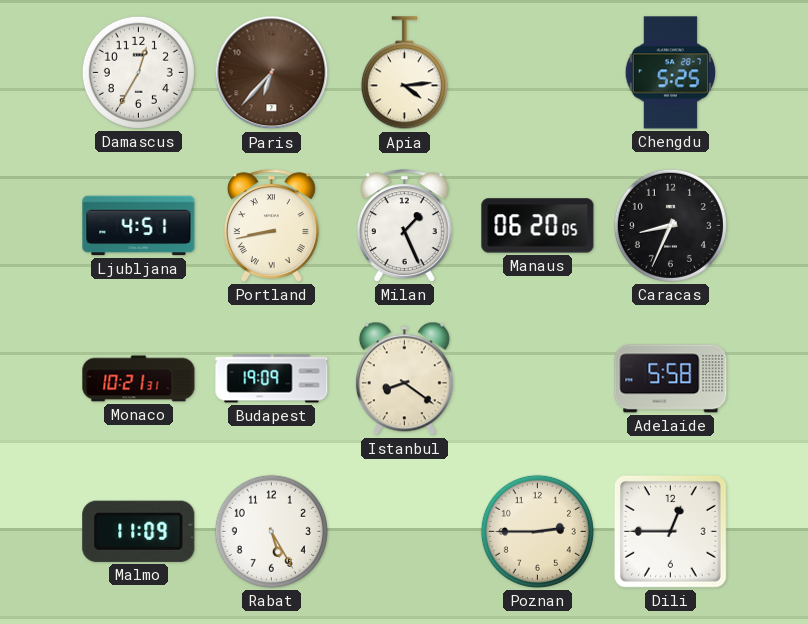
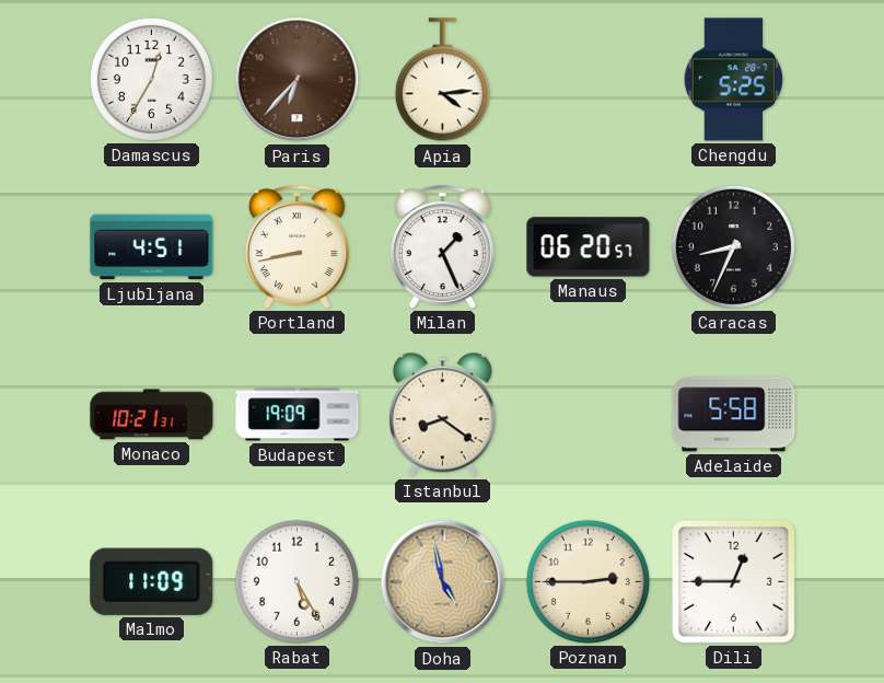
Manaus: 06:20:05 -> 06:20:57 (589, 247)
Doha: none -> 4:58 (443, 582)
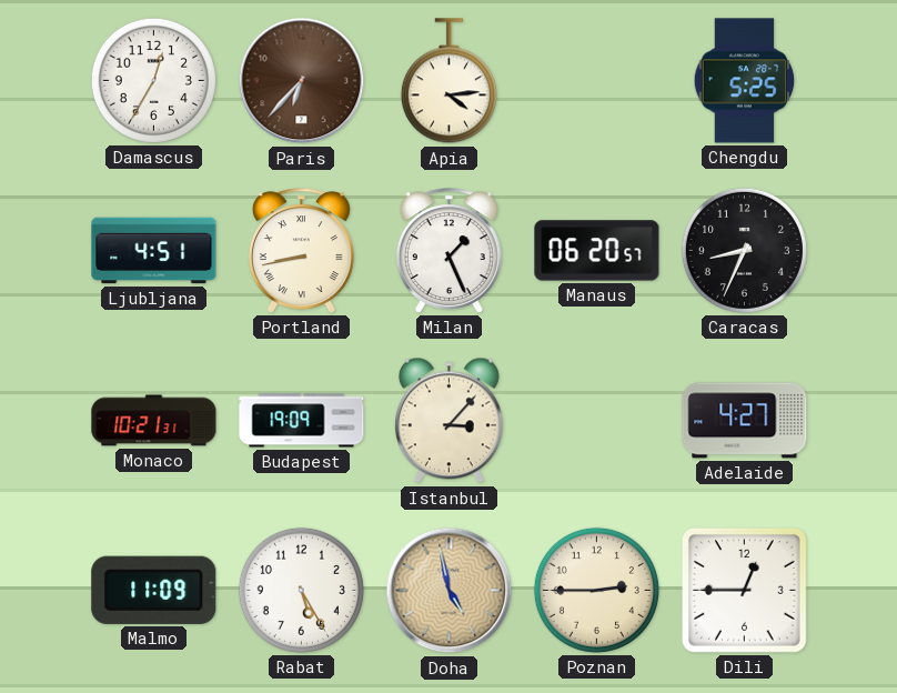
Istanbul: 8:21 -> 3:07 (448, 421)
Adelaide: 5:58 -> 4:27 (745, 421)
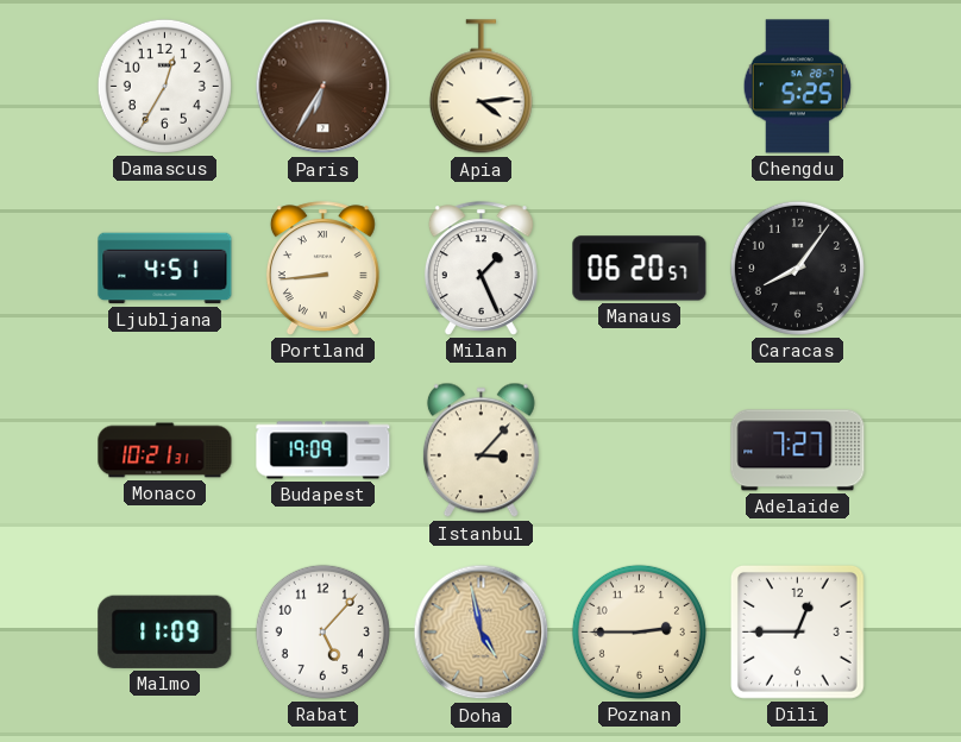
Paris: 6:37 -> 6:35 (324, 87)
Portland: 8:43 -> 8:44 (322, 269)
Caracas: 8:34 -> 8:06 (797, 268)
Adelaide: 4:27 -> 7:27 (798, 451)
Rabat: 5:25 -> 5:07 (322, 631)
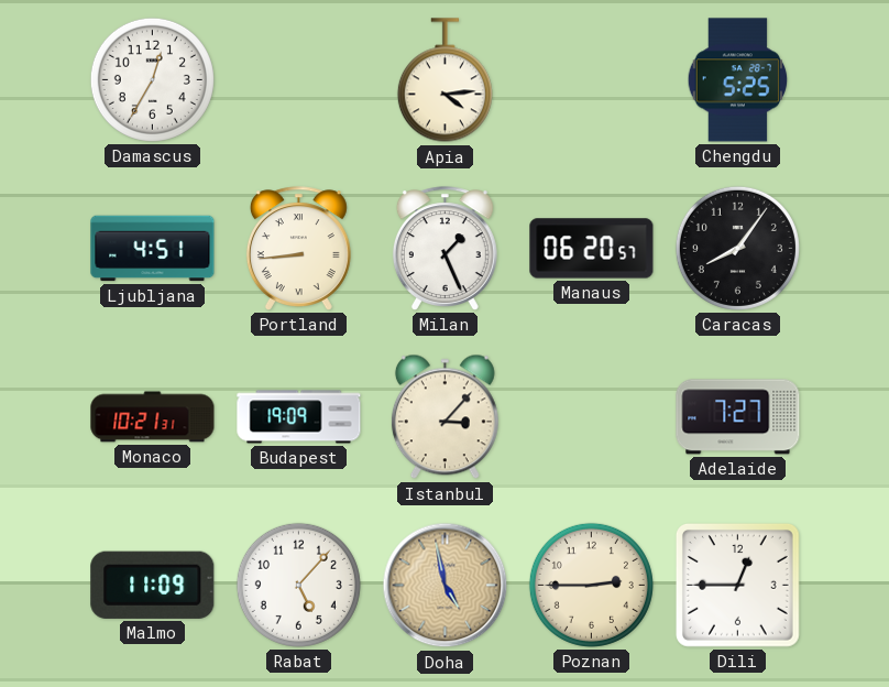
Paris: 6:35 -> none (324, 87)
